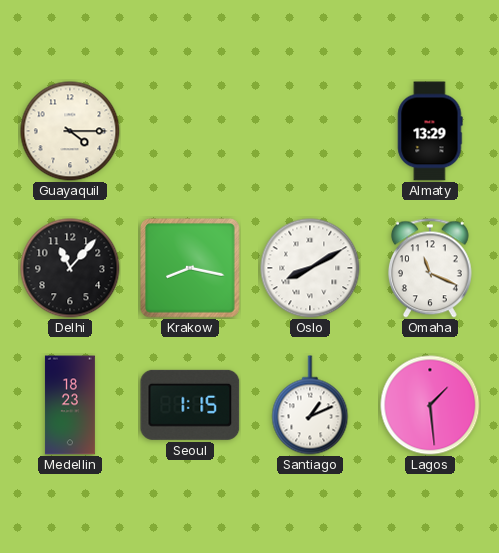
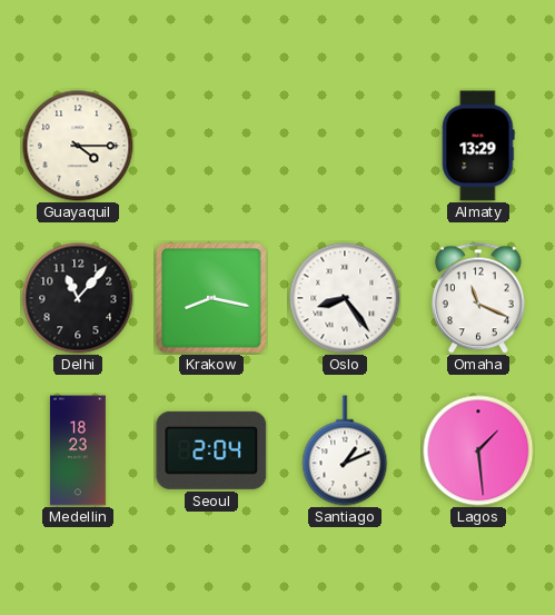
Oslo: 8:10 -> 8:24 (345, 298)
Seoul: 1:15 -> 2:04 (211, 450)
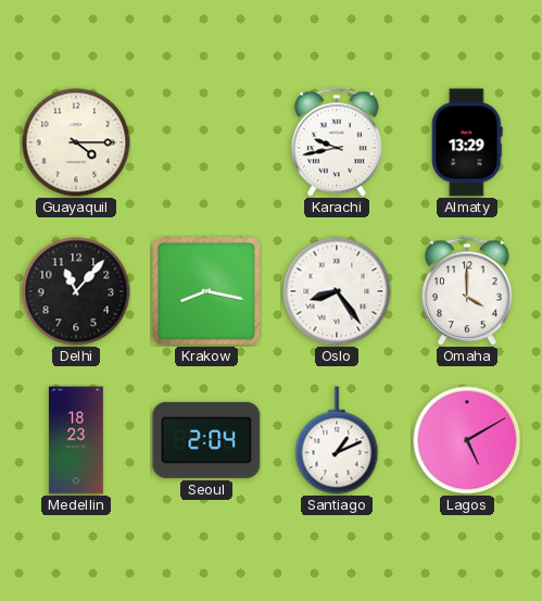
Karachi: none -> 9:43 (337, 142)
Omaha: 11:19 -> 4:00 (467, 291)
Lagos: 1:29 -> 5:10 (467, 440)
